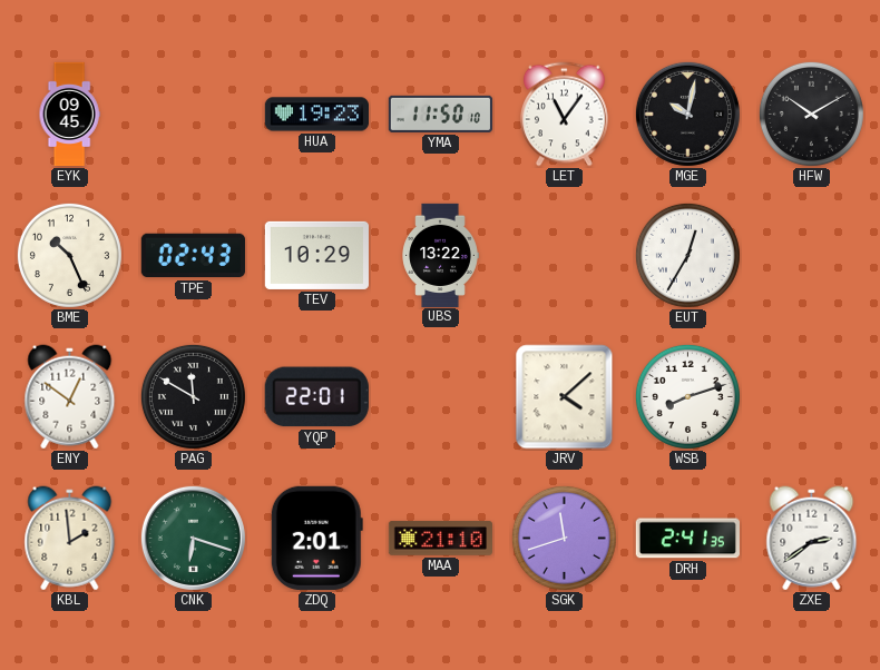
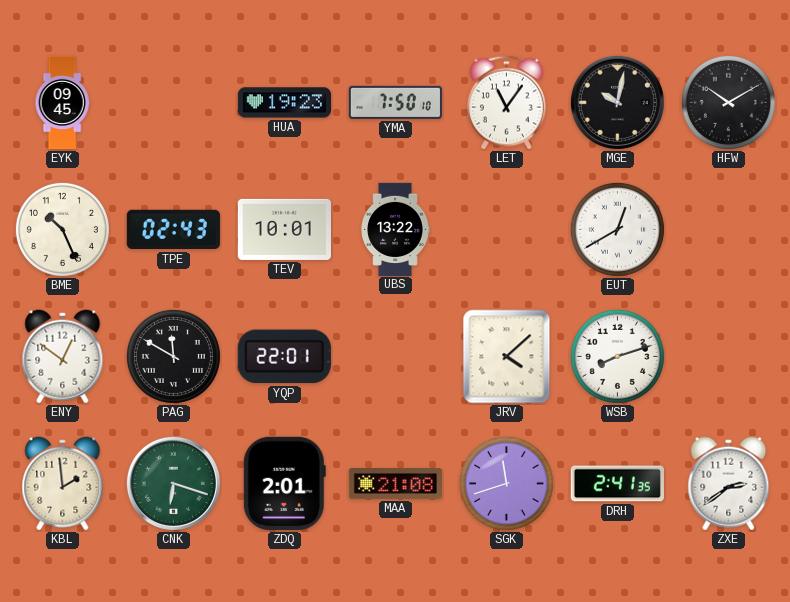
YMA: 11:50 -> 7:50 (395, 102)
TEV: 10:29 -> 10:01 (284, 229)
EUT: 12:35 -> 12:40 (617, 229)
MAA: 21:10 -> 21:08 (395, 484)
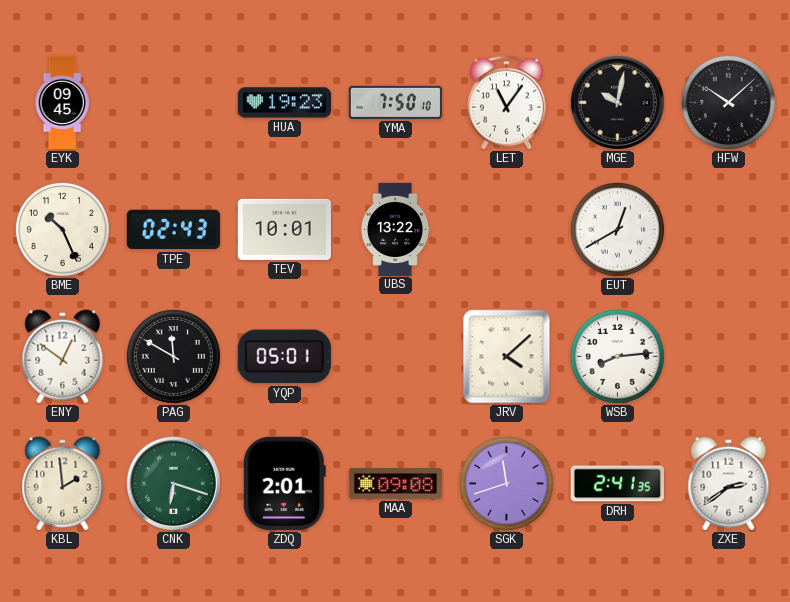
HFW: 10:10 -> 10:08 (728, 102)
YQP: 22:01 -> 05:01 (284, 357)
WSB: 8:12 -> 8:14 (617, 356)
MAA: 21:08 -> 09:08 (395, 484)
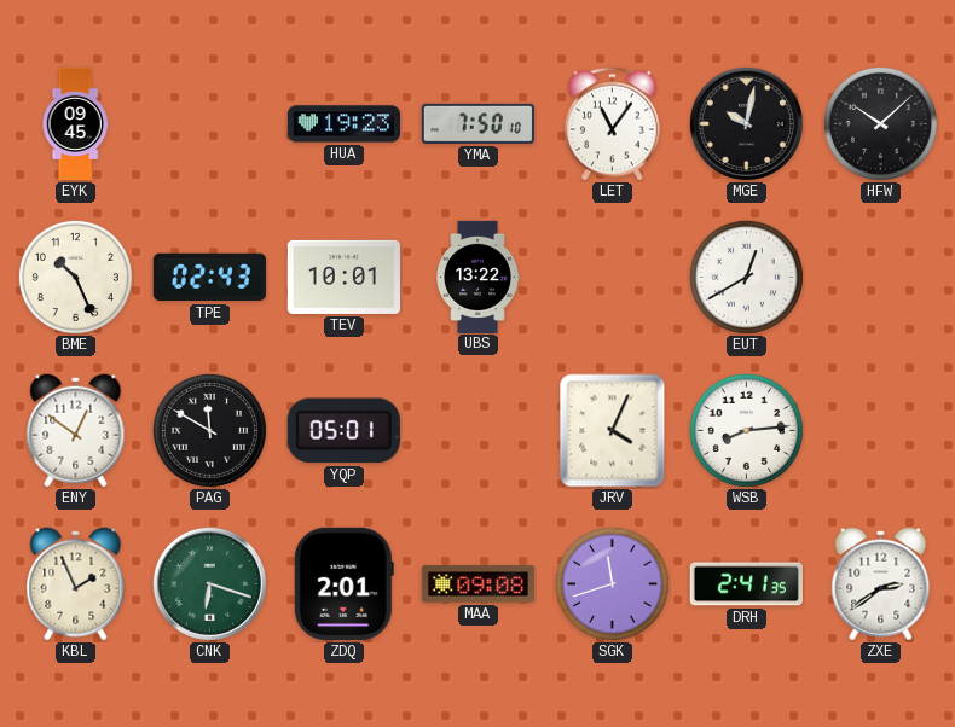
JRV: 4:08 -> 4:04 (613, 431)
KBL: 1:59 -> 1:56 (76, 584)
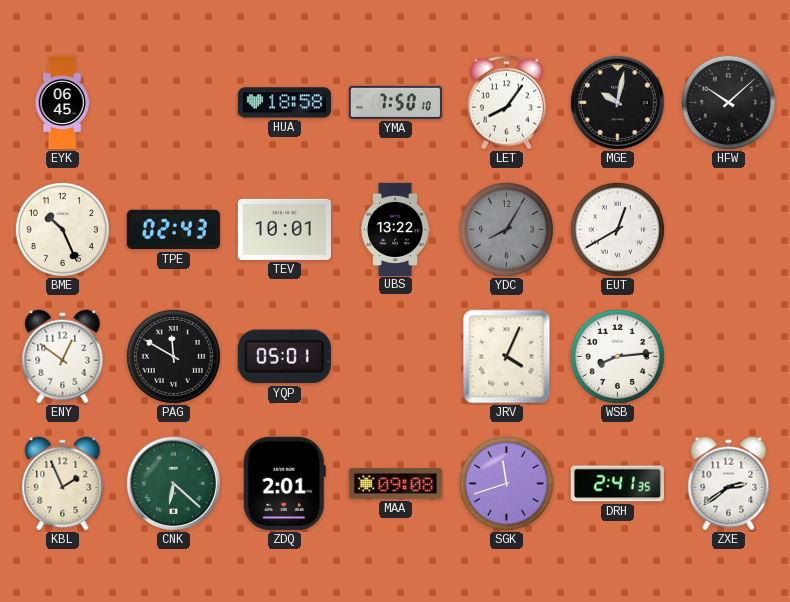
EYK: 09:45 -> 06:45 (62, 103)
HUA: 19:23 -> 18:58 (284, 103)
LET: 11:06 -> 8:06 (507, 103)
YDC: none -> 8:05 (506, 229)
CNK: 6:18 -> 6:22 (173, 483)
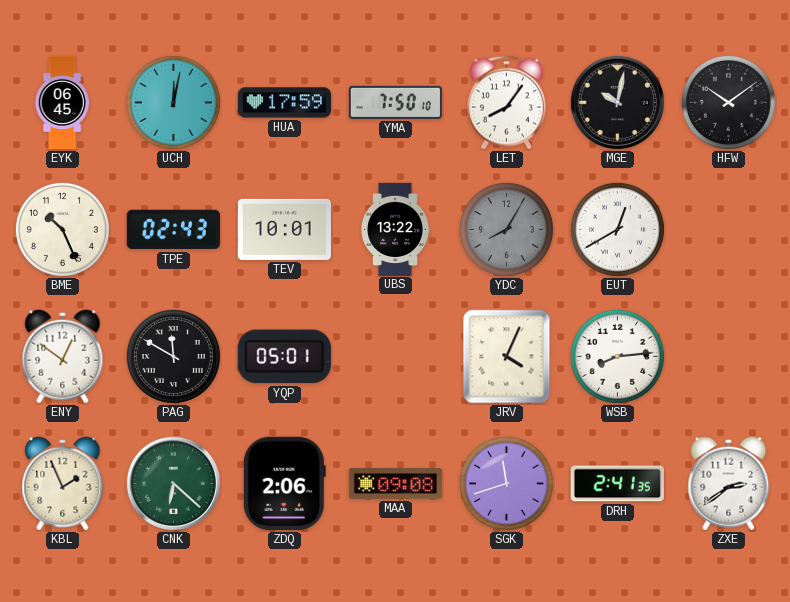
UCH: none -> 12:02 (173, 102)
HUA: 18:58 -> 17:59 (284, 103)
HFW: 10:08 -> 10:09 (728, 102)
ZDQ: 2:01 -> 2:06 (284, 483)
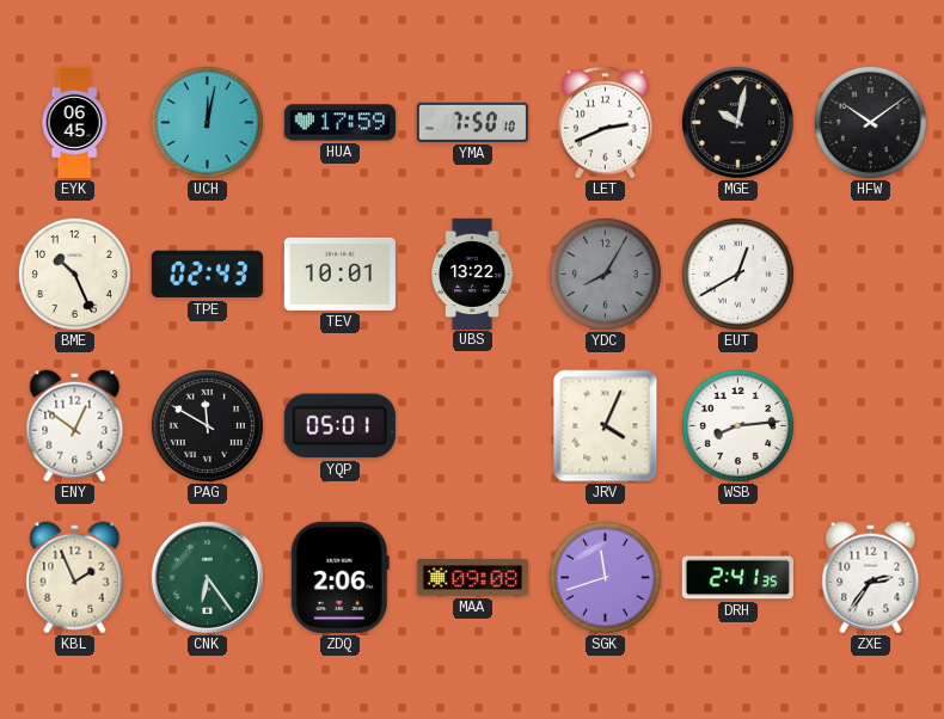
LET: 8:06 -> 2:41 (606, 123)
CNK: 6:22 -> 6:24 (207, 577)
ZXE: 2:39 -> 2:36 (871, 578)
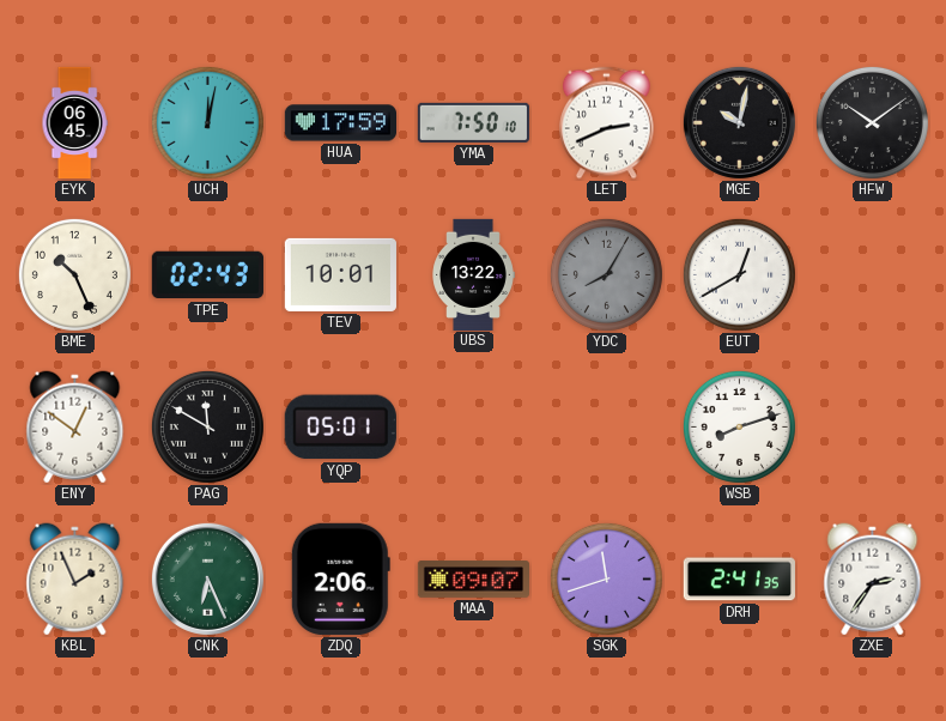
JRV: 4:04 -> none (606, 426)
WSB: 8:14 -> 8:12 (739, 426)
CNK: 6:24 -> 6:26 (207, 578)
MAA: 09:08 -> 09:07 (473, 580)
